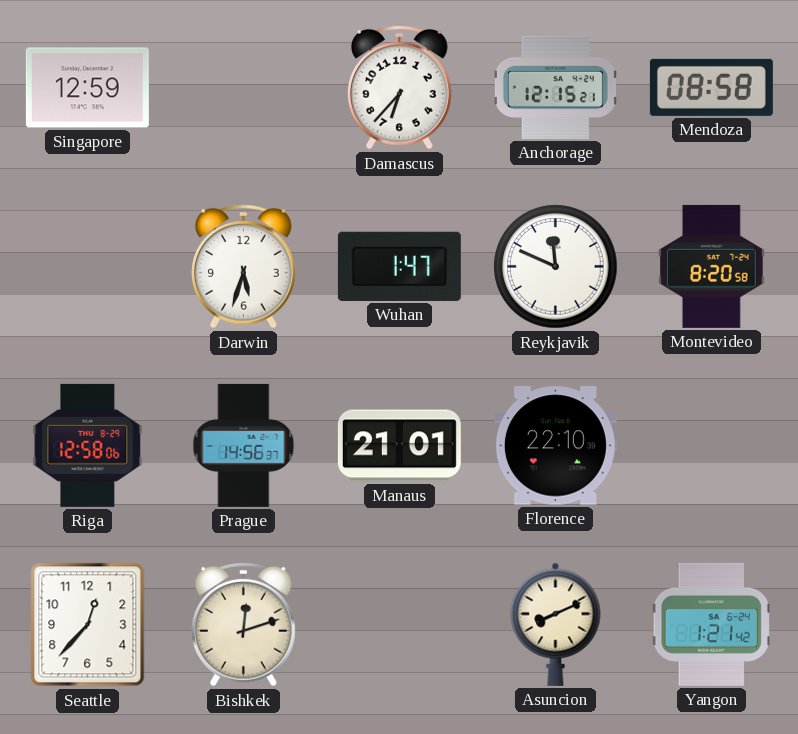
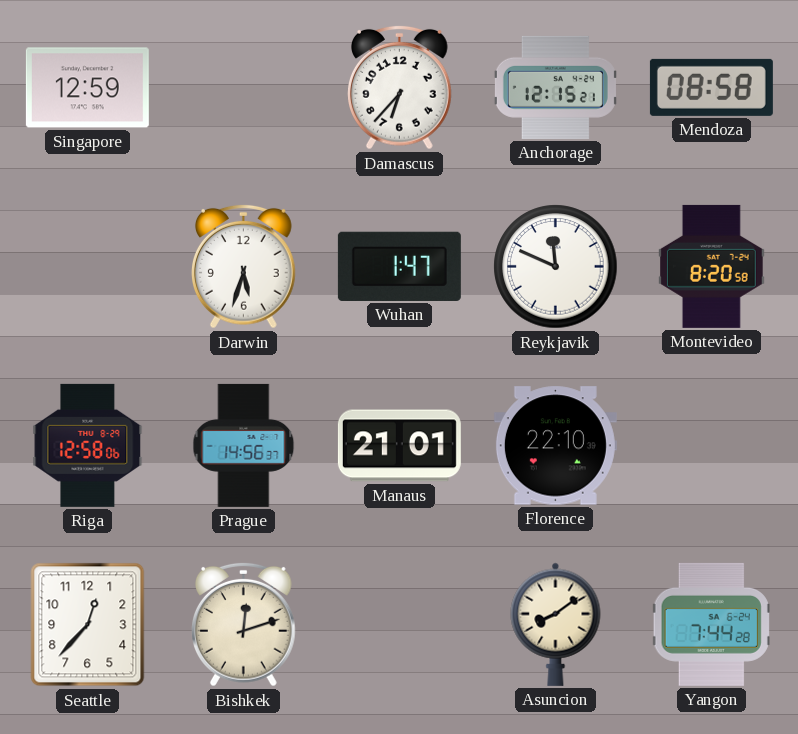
Asuncion: 8:11 -> 8:09 (556, 624)
Yangon: 1:21 -> 7:44 (711, 624)
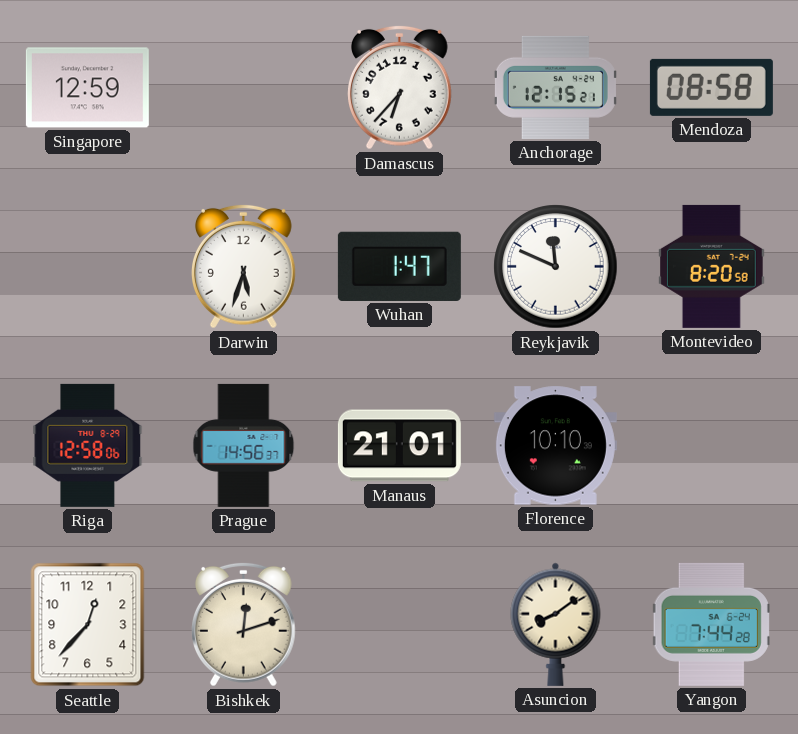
Florence: 22:10 -> 10:10 (555, 446)
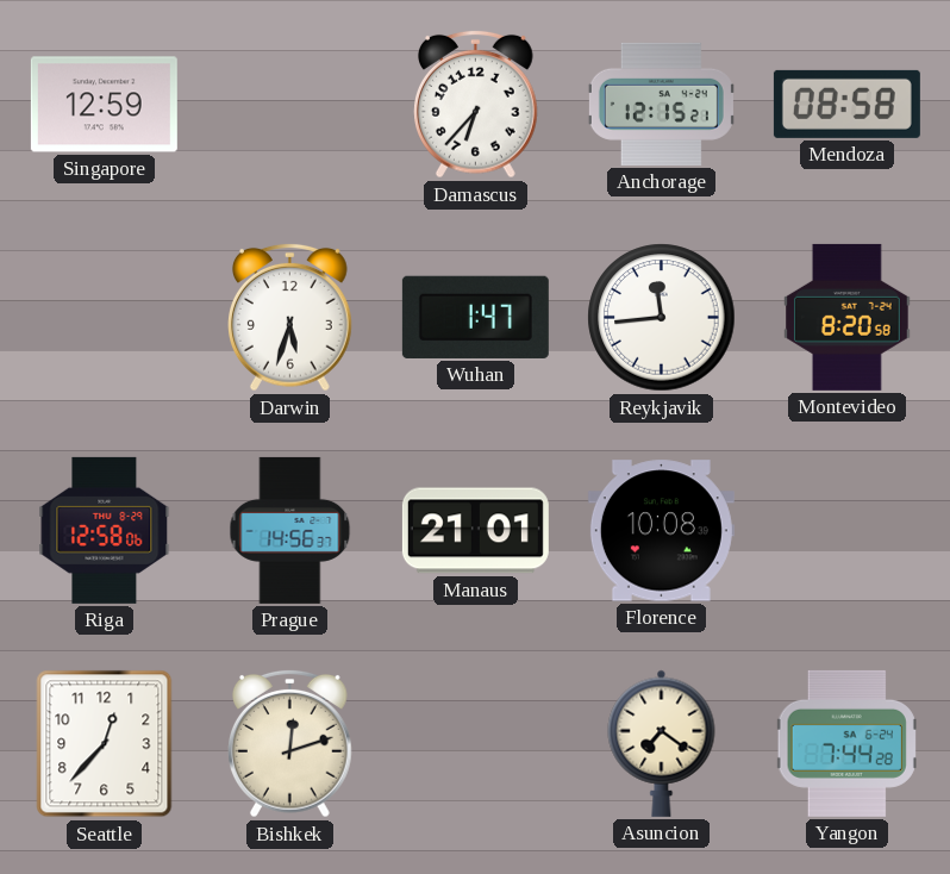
Reykjavik: 11:49 -> 11:44 (662, 318)
Florence: 10:10 -> 10:08 (661, 531)
Asuncion: 8:09 -> 7:21 (662, 743)
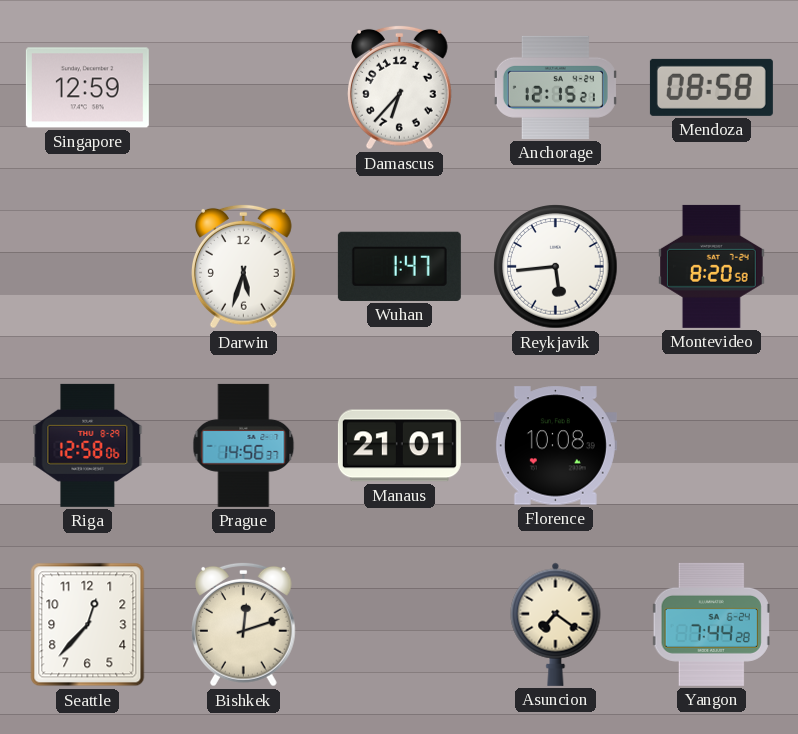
Reykjavik: 11:44 -> 5:44 (556, 267)
